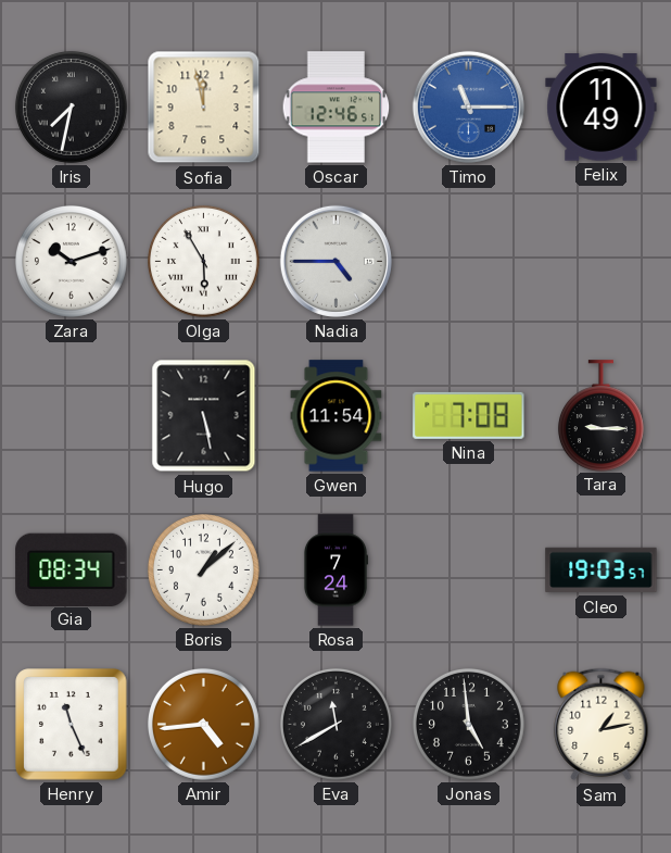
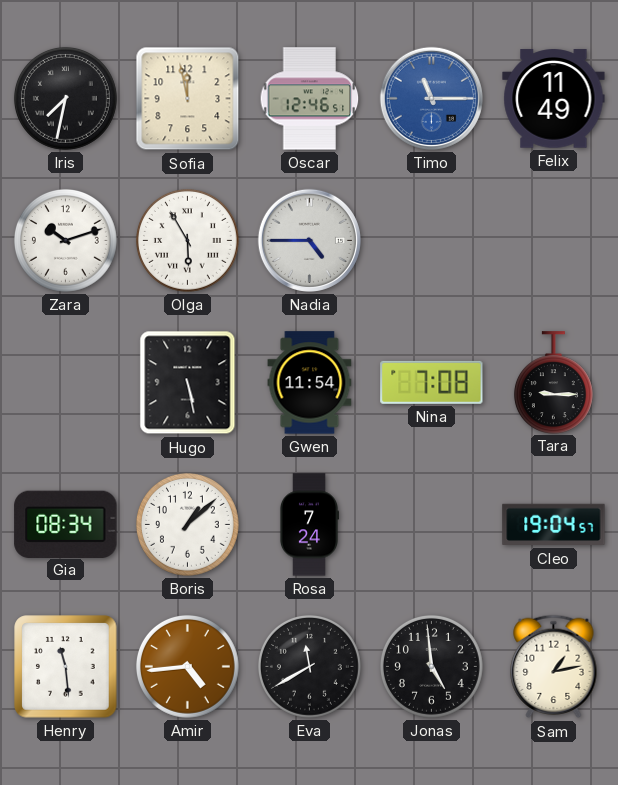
Cleo: 19:03 -> 19:04 (554, 525)
Henry: 11:26 -> 11:29 (66, 667)
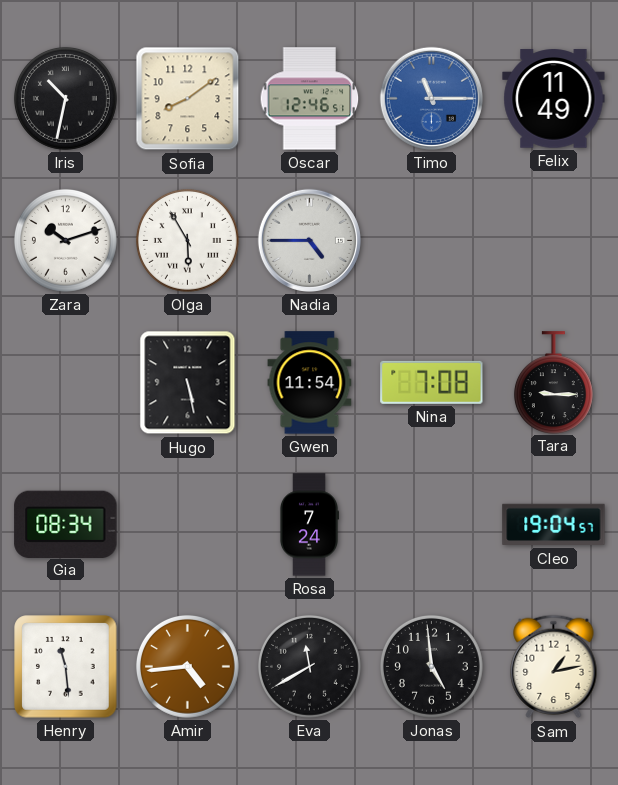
Iris: 7:32 -> 10:32 (65, 98)
Sofia: 11:58 -> 8:09 (188, 99)
Boris: 1:08 -> none (187, 524)
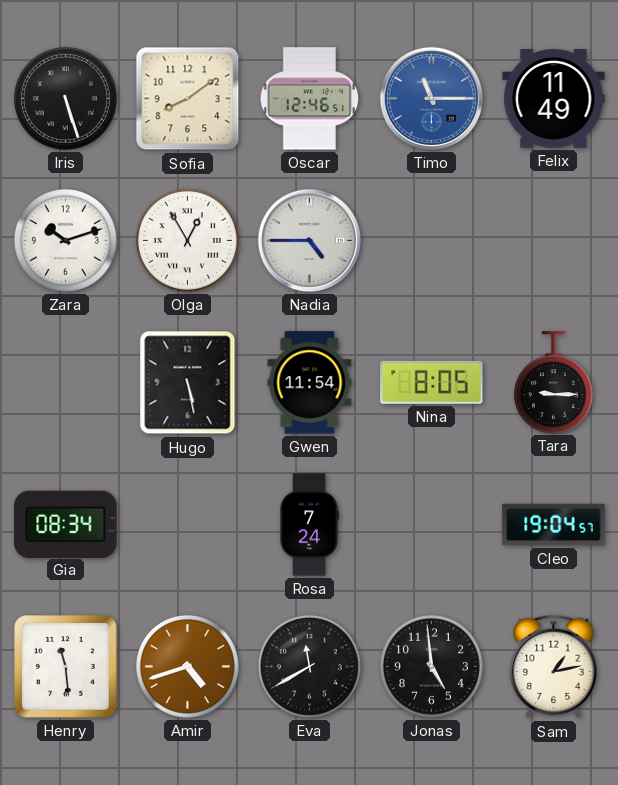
Iris: 10:32 -> 5:27 (65, 98)
Olga: 5:55 -> 12:55 (187, 240)
Nina: 7:08 -> 8:05 (432, 382)
Amir: 4:44 -> 4:42 (187, 666)
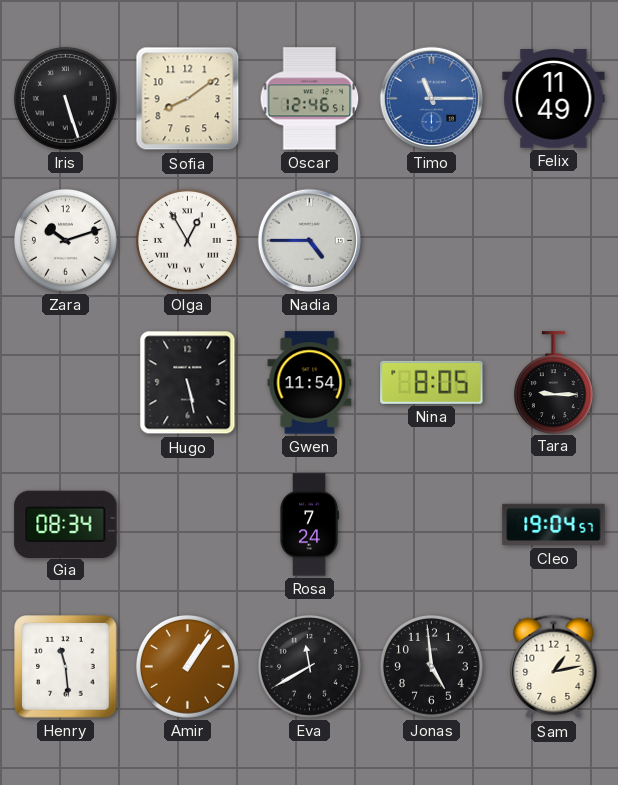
Amir: 4:42 -> 1:06 (187, 666)
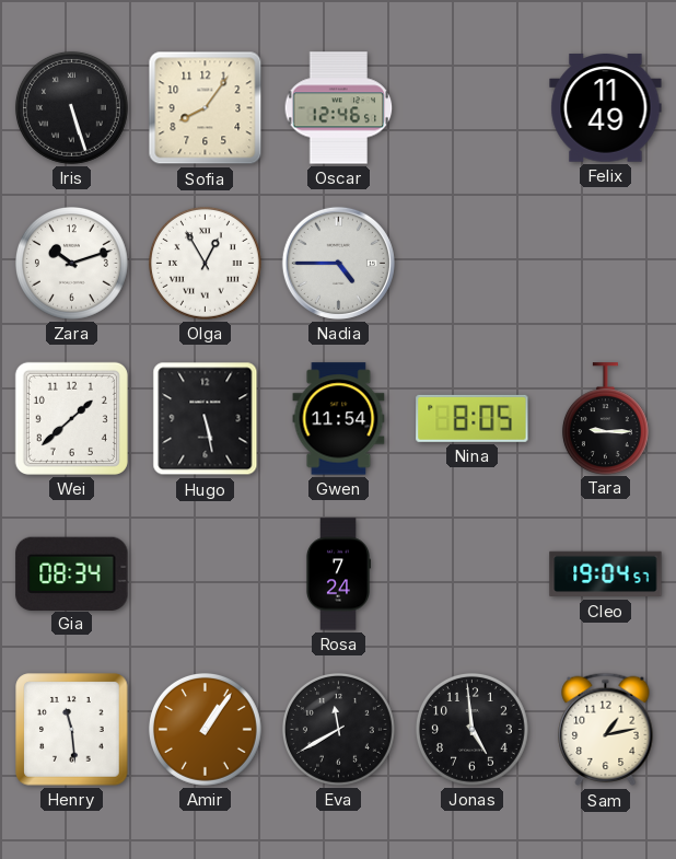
Sofia: 8:09 -> 8:06 (206, 108)
Timo: 11:15 -> none (431, 98)
Wei: none -> 1:38 (71, 418)
